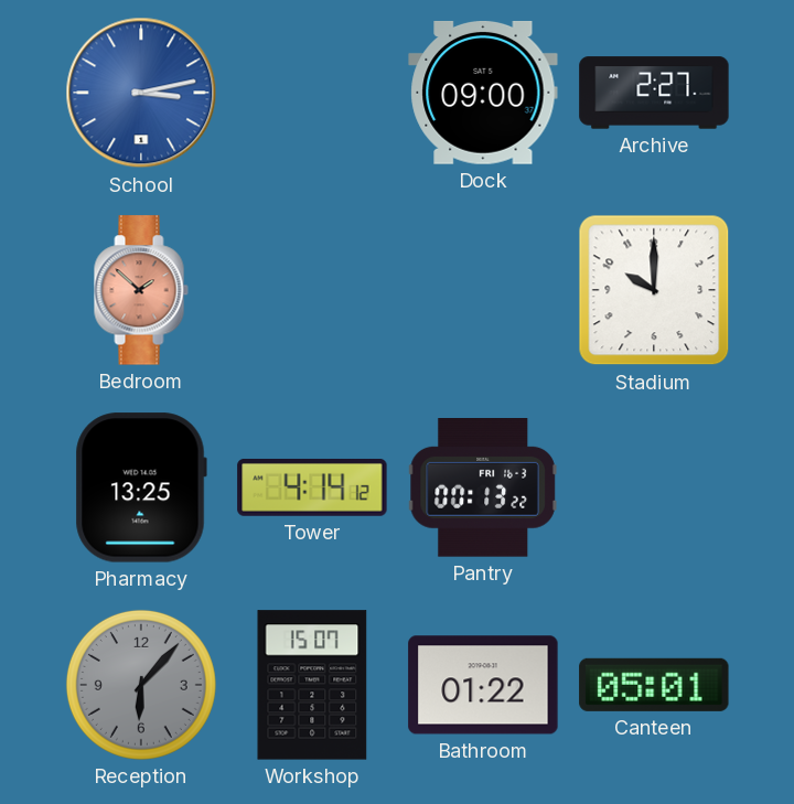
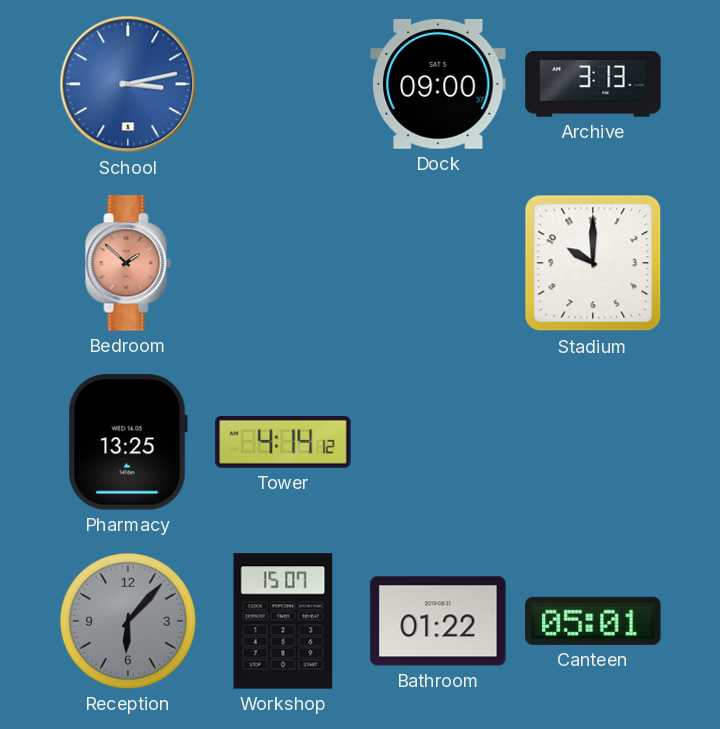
Archive: 2:27 -> 3:13 (593, 84)
Pantry: 00:13 -> none (483, 489)
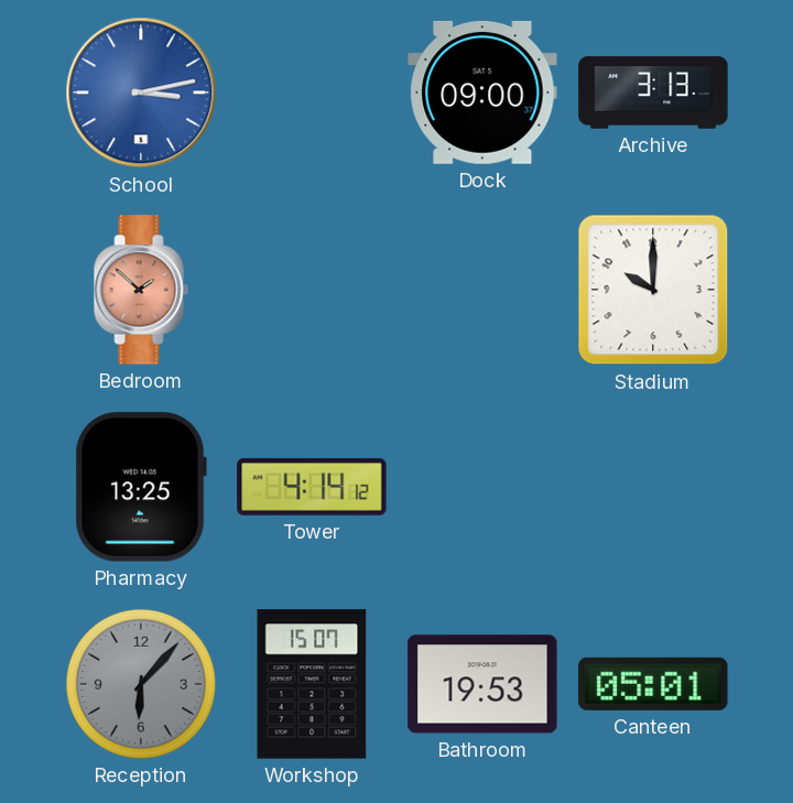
Bathroom: 01:22 -> 19:53 (482, 684)
